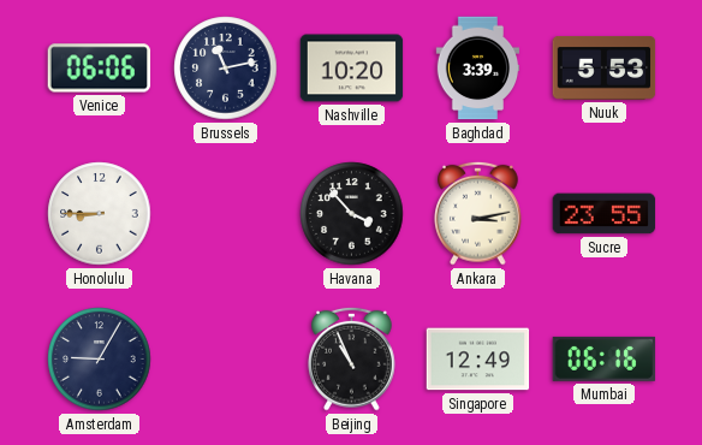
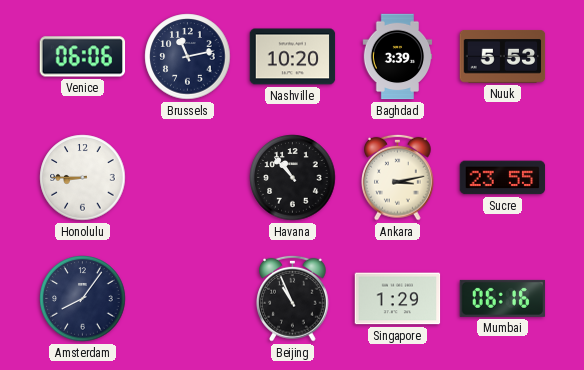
Havana: 3:53 -> 10:53 (293, 178)
Amsterdam: 9:05 -> 8:06 (83, 299)
Singapore: 12:49 -> 1:29 (398, 299)
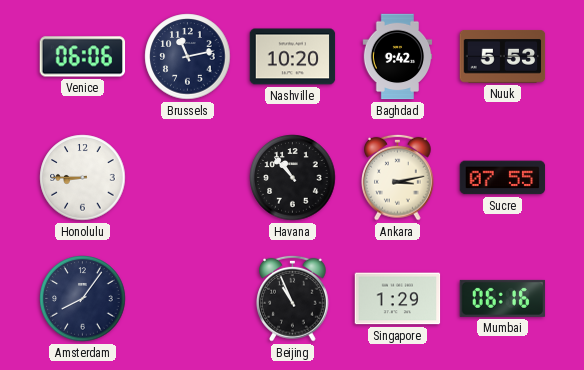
Baghdad: 3:39 -> 9:42 (398, 57)
Sucre: 23:55 -> 07:55 (503, 178)
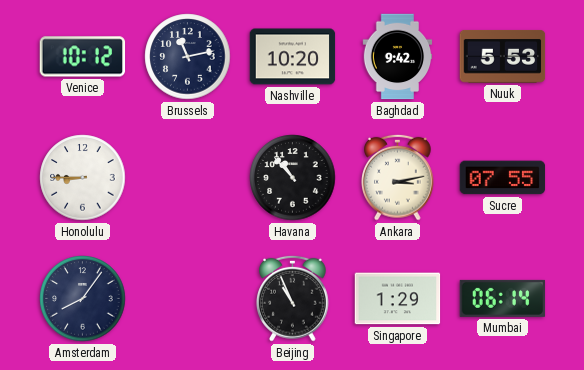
Venice: 06:06 -> 10:12 (83, 57)
Mumbai: 06:16 -> 06:14 (503, 298)
